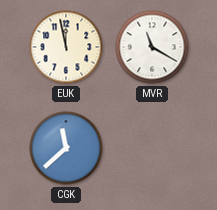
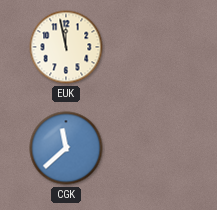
MVR: 11:20 -> none (152, 47)
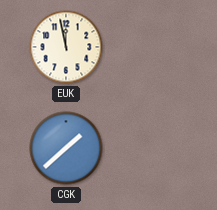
CGK: 11:38 -> 1:38 (66, 148)
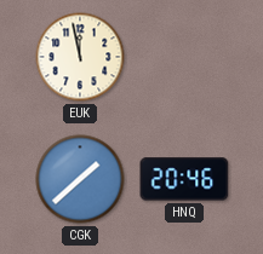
HNQ: none -> 20:46 (184, 179)
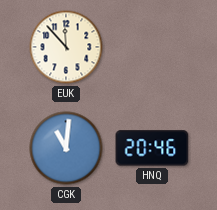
EUK: 11:58 -> 11:53 (66, 47)
CGK: 1:38 -> 11:01 (66, 148)
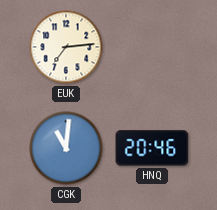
EUK: 11:53 -> 7:14 (66, 47)
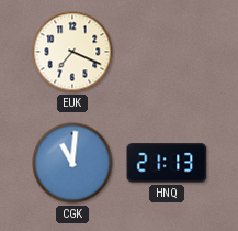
EUK: 7:14 -> 7:19 (72, 52)
HNQ: 20:46 -> 21:13 (167, 163)
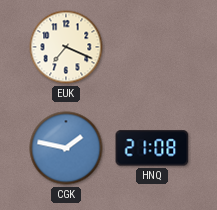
CGK: 11:01 -> 1:47 (66, 148)
HNQ: 21:13 -> 21:08 (152, 148)
